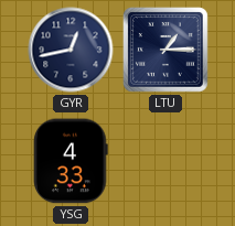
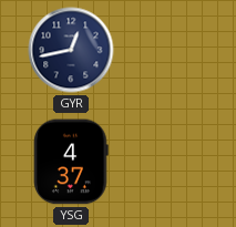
LTU: 1:15 -> none (167, 51)
YSG: 4:33 -> 4:37 (71, 162)
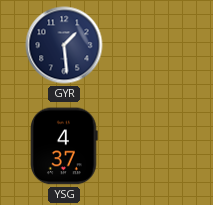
GYR: 12:43 -> 1:29 (64, 45)
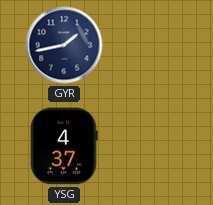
GYR: 1:29 -> 1:43 (64, 45)
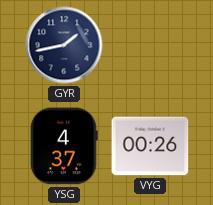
VYG: none -> 00:26 (150, 146)
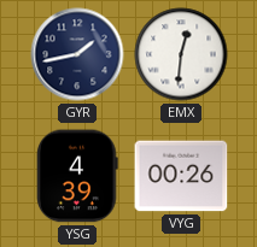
EMX: none -> 12:31 (181, 54)
YSG: 4:37 -> 4:39 (77, 176)
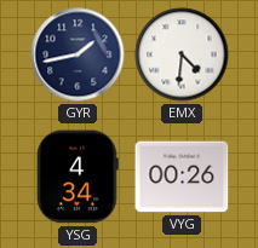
EMX: 12:31 -> 4:31 (182, 54)
YSG: 4:39 -> 4:34 (78, 177)
